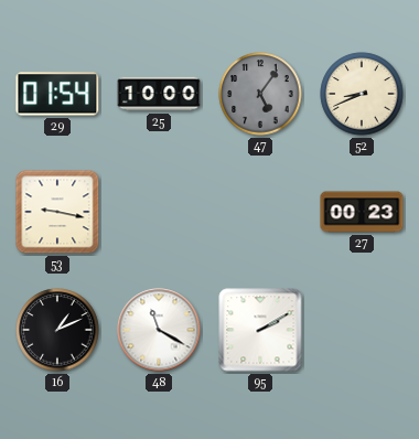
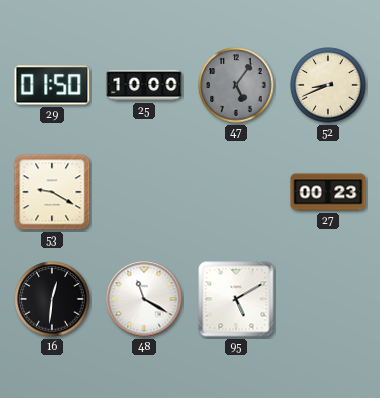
29: 01:54 -> 01:50 (52, 85)
53: 9:17 -> 9:20 (52, 192)
16: 1:11 -> 12:31 (52, 299)
95: 2:10 -> 5:10 (236, 299)
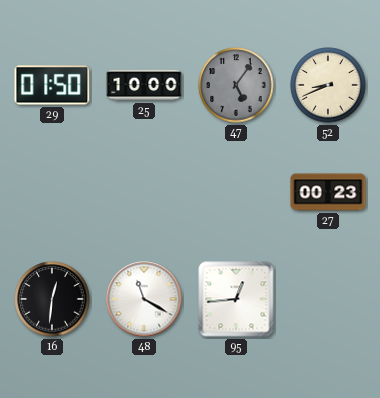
53: 9:20 -> none (52, 192)
95: 5:10 -> 12:44 (236, 299)
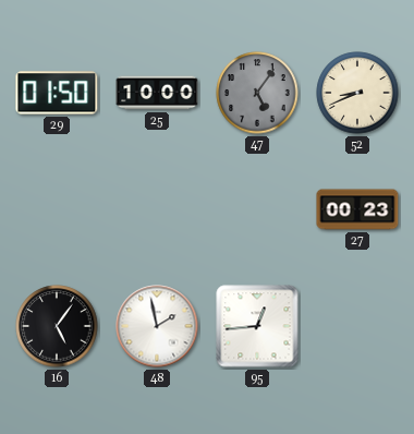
16: 12:31 -> 5:06 (57, 326)
48: 11:20 -> 1:58 (157, 326)
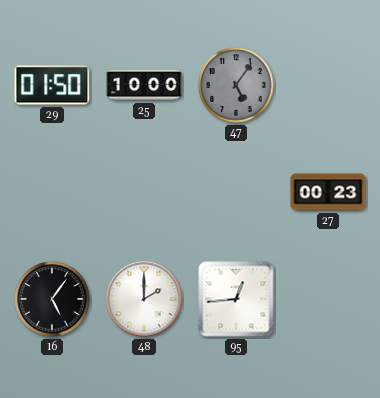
52: 8:41 -> none (357, 93)
48: 1:58 -> 2:00 (144, 299)
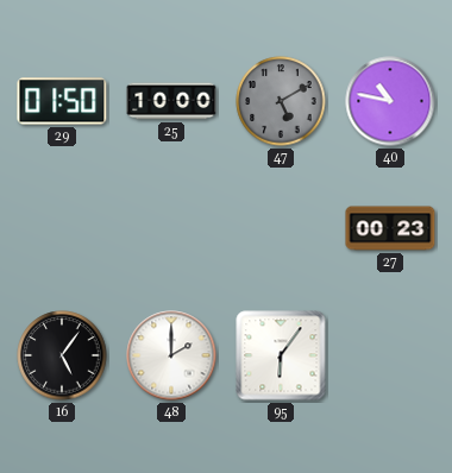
47: 5:06 -> 5:10 (281, 101)
40: none -> 10:47 (390, 101)
95: 12:44 -> 6:06 (281, 355)
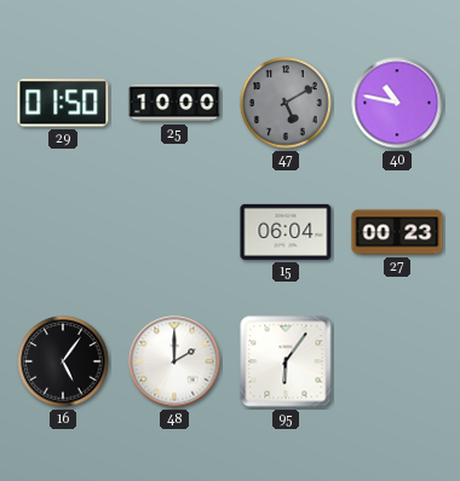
15: none -> 06:04 (286, 232)
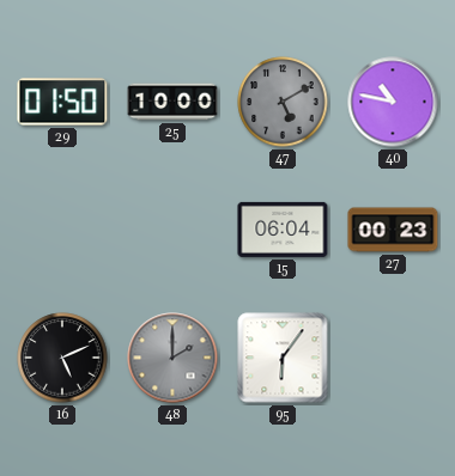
16: 5:06 -> 5:11 (62, 358)
48 dial: white -> grey (172, 358)
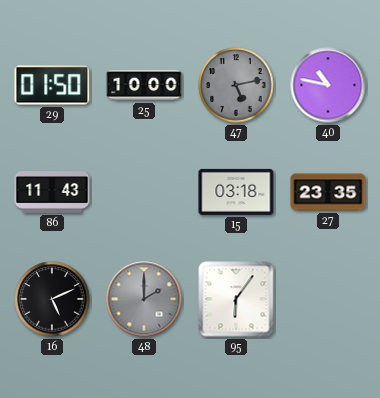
47: 5:10 -> 5:13 (236, 85)
86: none -> 11:43 (52, 192)
15: 06:04 -> 03:18 (236, 192)
27: 00:23 -> 23:35 (328, 192)
